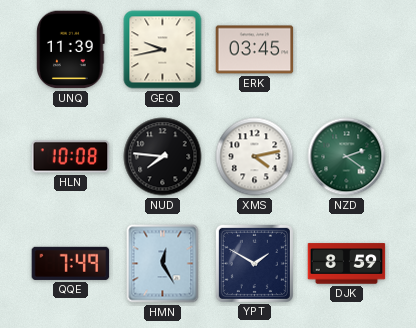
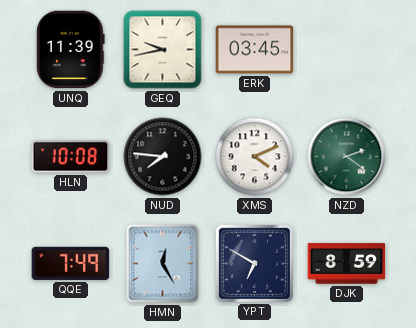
XMS: 4:13 -> 4:11 (255, 157)
YPT: 1:50 -> 6:50 (254, 263)
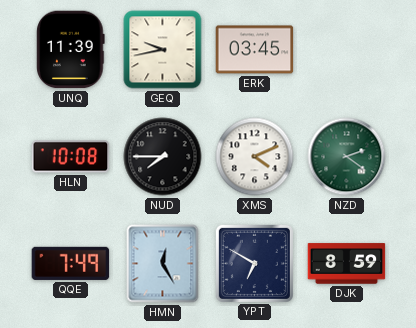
NUD: 7:46 -> 7:45 (163, 157)
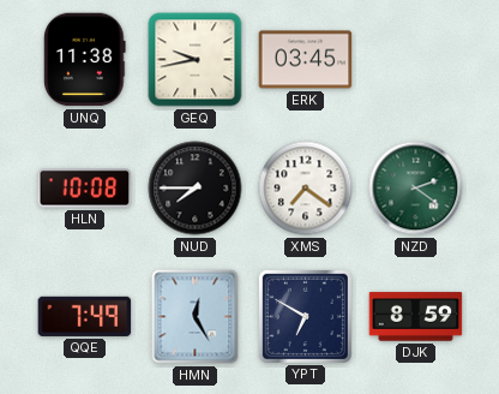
UNQ: 11:39 -> 11:38 (85, 60)
XMS: 4:11 -> 7:21 (306, 189)
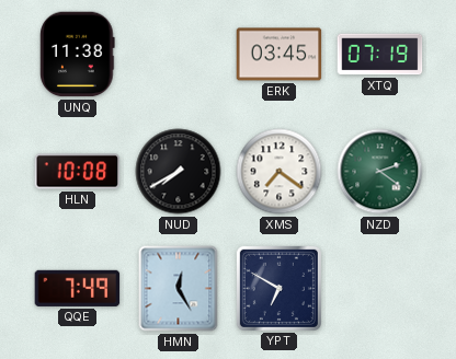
GEQ: 9:43 -> none (196, 60)
XTQ: none -> 07:19 (380, 55)
NUD: 7:45 -> 7:40 (179, 172)
DJK: 8:59 -> none (416, 317)
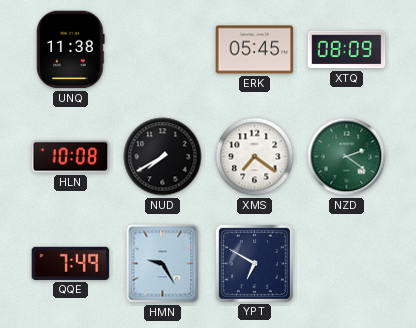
ERK: 03:45 -> 05:45 (255, 50)
XTQ: 07:19 -> 08:09 (347, 50)
HMN: 12:25 -> 9:25 (163, 264)
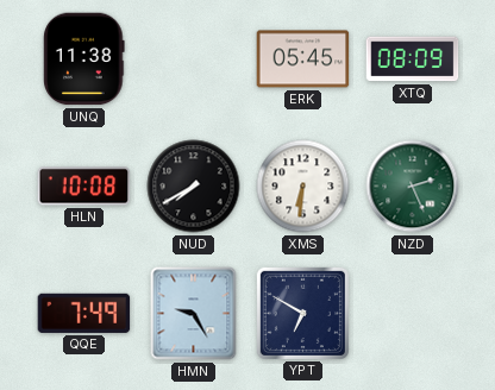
XMS: 7:21 -> 6:31 (303, 187)
NZD: 2:21 -> 2:26 (413, 187)
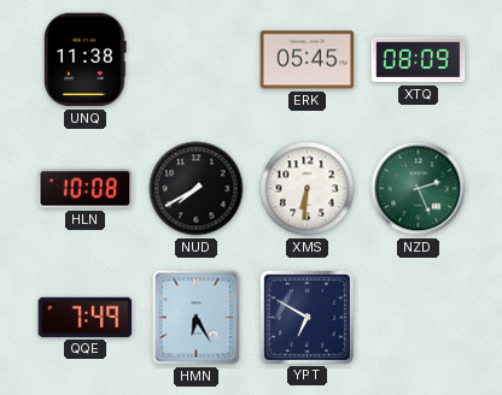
HMN: 9:25 -> 6:25 (197, 318)
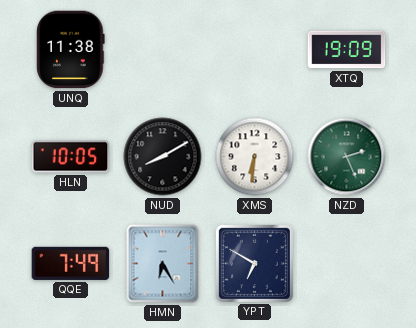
ERK: 05:45 -> none (308, 60)
XTQ: 08:09 -> 19:09 (347, 50)
HLN: 10:08 -> 10:05 (71, 157)
NUD: 7:40 -> 8:10 (163, 157)
